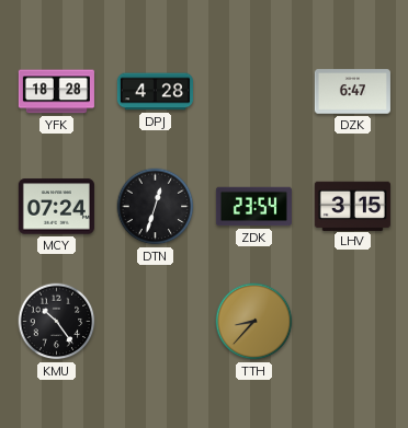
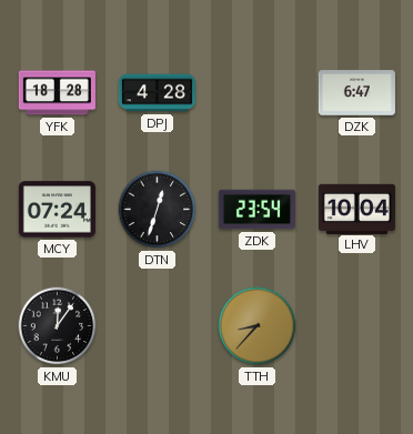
LHV: 3:15 -> 10:04 (356, 209)
KMU: 10:24 -> 12:06 (58, 326)
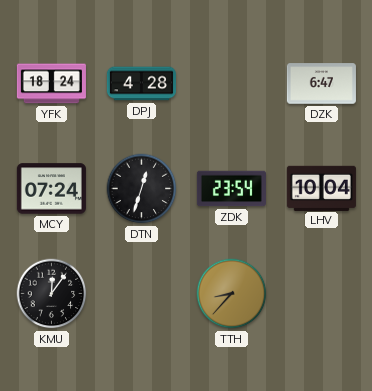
YFK: 18:28 -> 18:24 (51, 84)
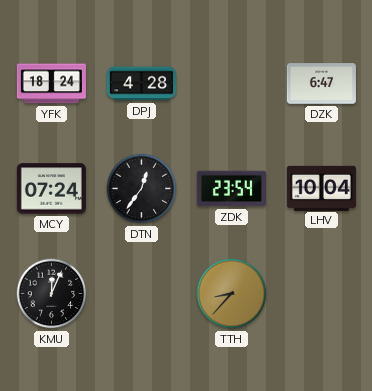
DTN: 12:33 -> 12:36 (142, 189)
KMU: 12:06 -> 12:04 (52, 294)
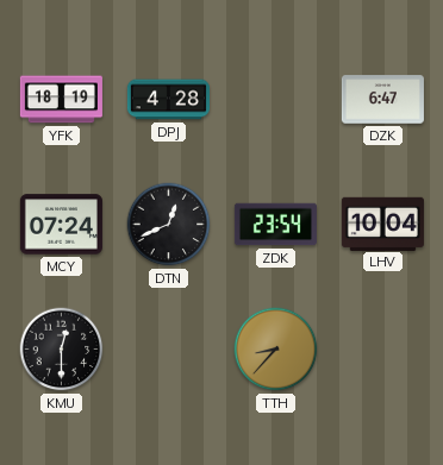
YFK: 18:24 -> 18:19 (61, 100)
DTN: 12:36 -> 12:41 (169, 225)
KMU: 12:04 -> 12:30 (62, 350)
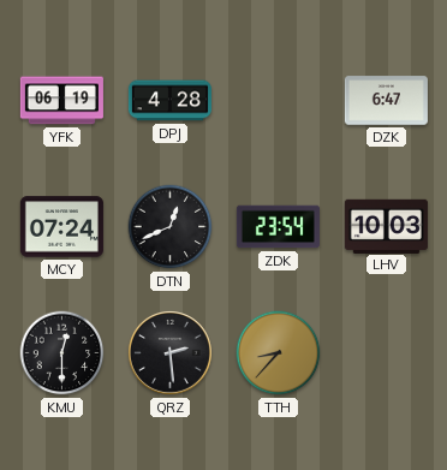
YFK: 18:19 -> 06:19 (61, 101)
LHV: 10:04 -> 10:03 (386, 226)
QRZ: none -> 2:29 (169, 352)
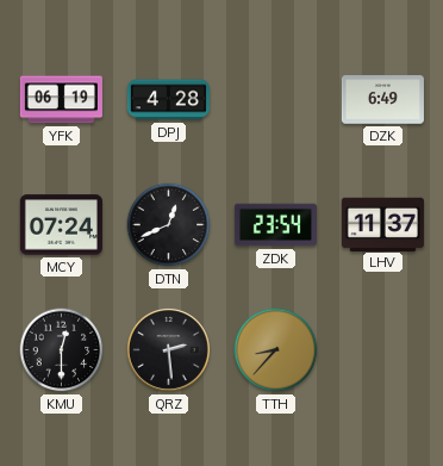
DZK: 6:47 -> 6:49 (382, 100)
LHV: 10:03 -> 11:37 (382, 224)
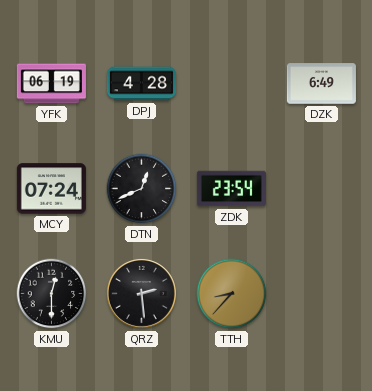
LHV: 11:37 -> none (382, 224)
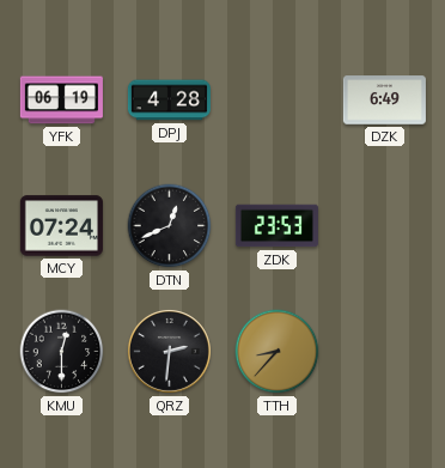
ZDK: 23:54 -> 23:53 (276, 226)
QRZ: 2:29 -> 2:31 (169, 351)
